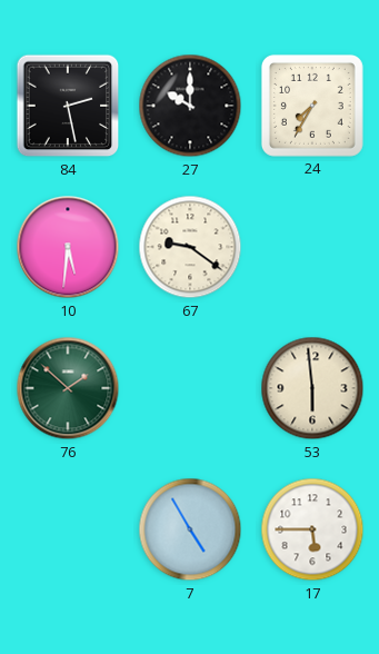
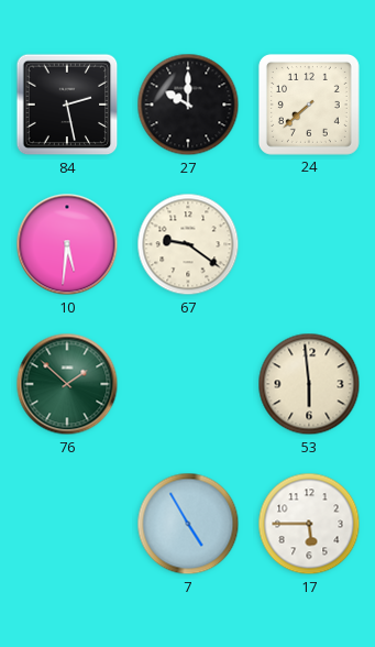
24: 7:35 -> 7:38 (309, 105)
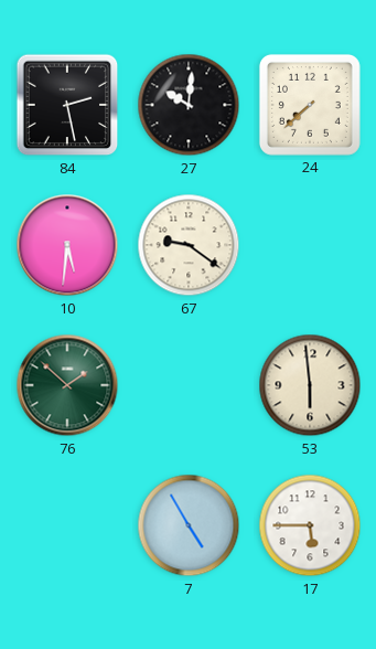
27: 10:00 -> 10:01 (189, 105)
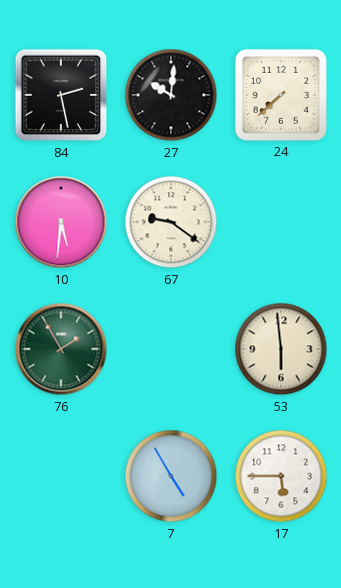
76: 1:52 -> 1:55 (61, 349)
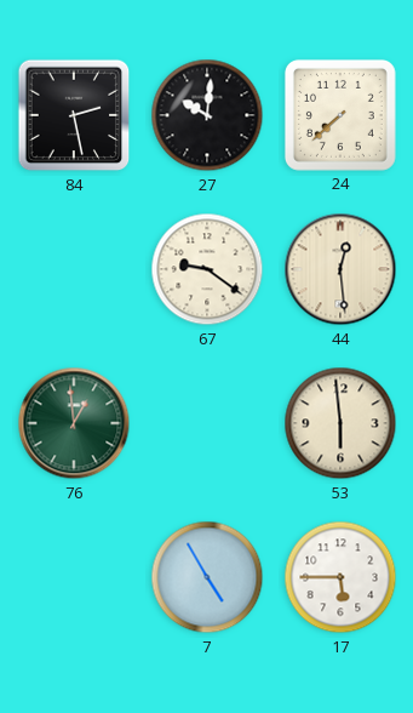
10: 5:31 -> none (61, 222)
44: none -> 12:29 (340, 269)
76: 1:55 -> 12:59 (74, 423)
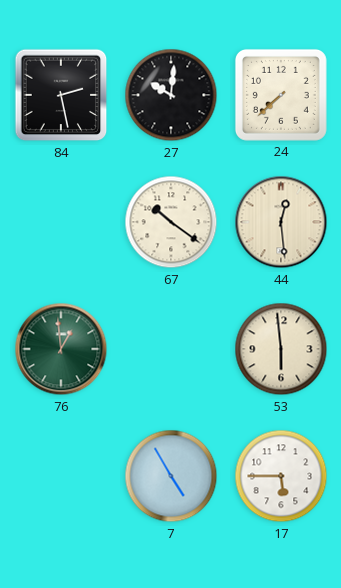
67: 9:21 -> 10:21 (171, 222)
